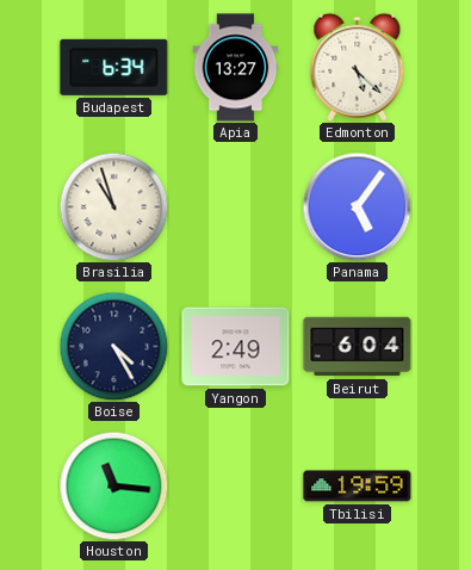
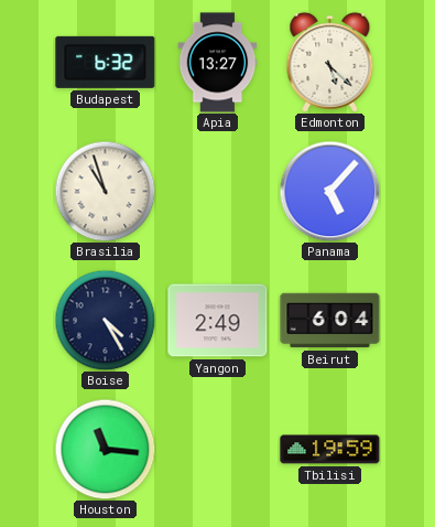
Budapest: 6:34 -> 6:32 (106, 62)
Panama: 5:06 -> 5:07 (329, 191)
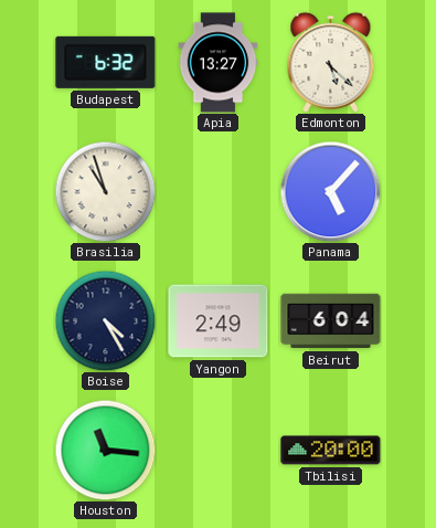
Tbilisi: 19:59 -> 20:00 (331, 451)
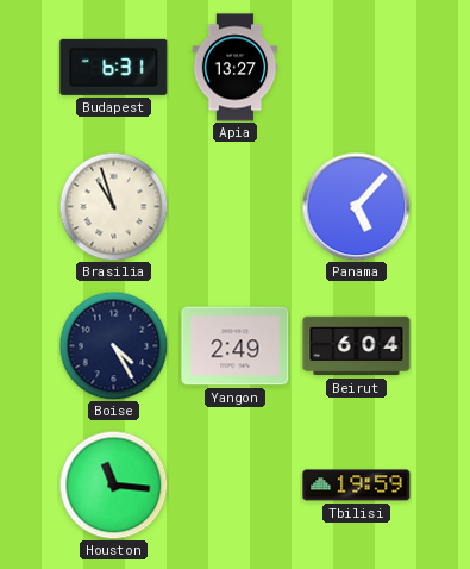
Budapest: 6:32 -> 6:31 (114, 67)
Edmonton: 5:22 -> none (331, 62)
Tbilisi: 20:00 -> 19:59 (357, 486)
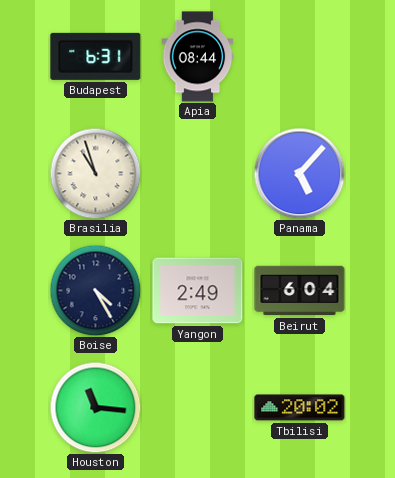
Apia: 13:27 -> 08:44 (198, 57)
Tbilisi: 19:59 -> 20:02 (300, 408)
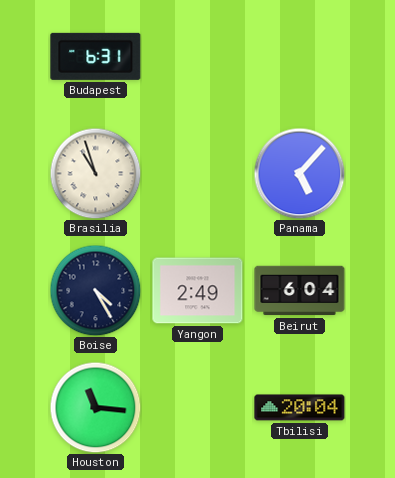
Apia: 08:44 -> none (198, 57)
Tbilisi: 20:02 -> 20:04 (300, 408)
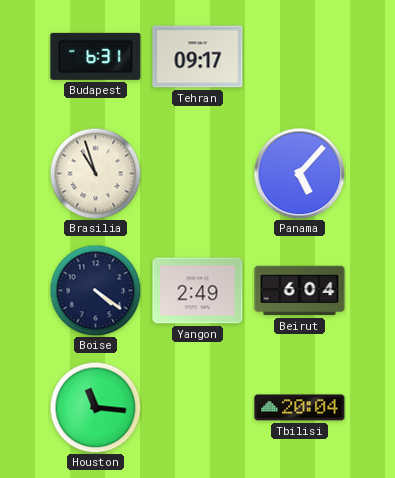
Tehran: none -> 09:17 (198, 57)
Boise: 4:25 -> 4:21 (95, 290)
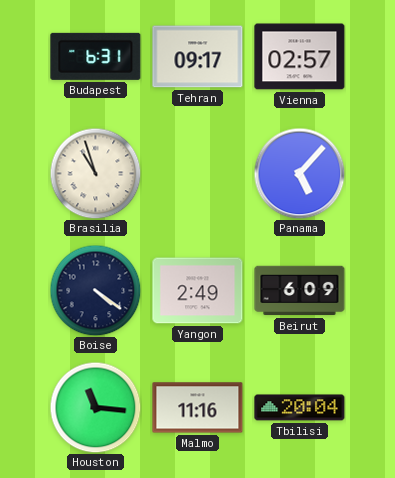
Vienna: none -> 02:57 (300, 57)
Beirut: 6:04 -> 6:09 (300, 291)
Malmo: none -> 11:16 (198, 408)
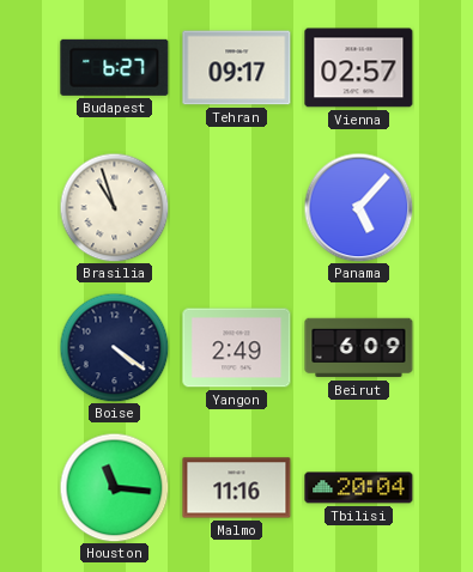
Budapest: 6:31 -> 6:27 (115, 67)
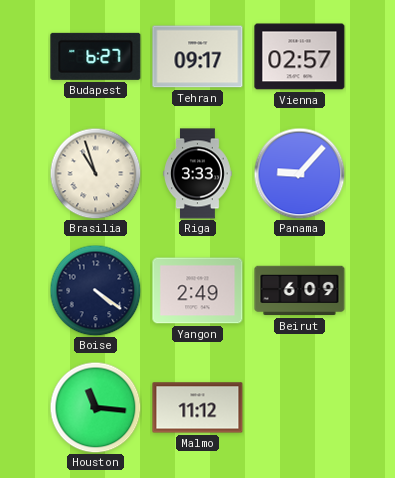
Riga: none -> 3:33 (198, 174)
Panama: 5:07 -> 9:07 (299, 173)
Malmo: 11:16 -> 11:12 (198, 408)
Tbilisi: 20:04 -> none (359, 488)
